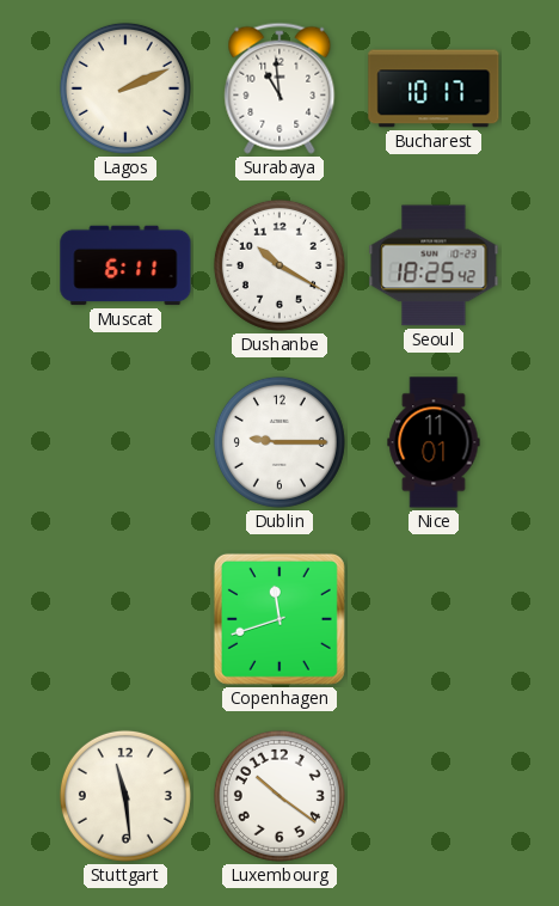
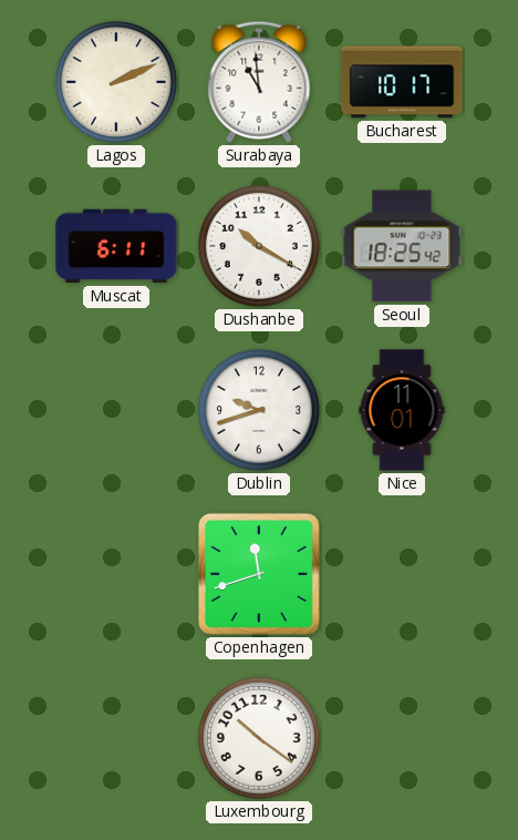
Dublin: 9:15 -> 9:42 (259, 410)
Stuttgart: 11:29 -> none (125, 796)
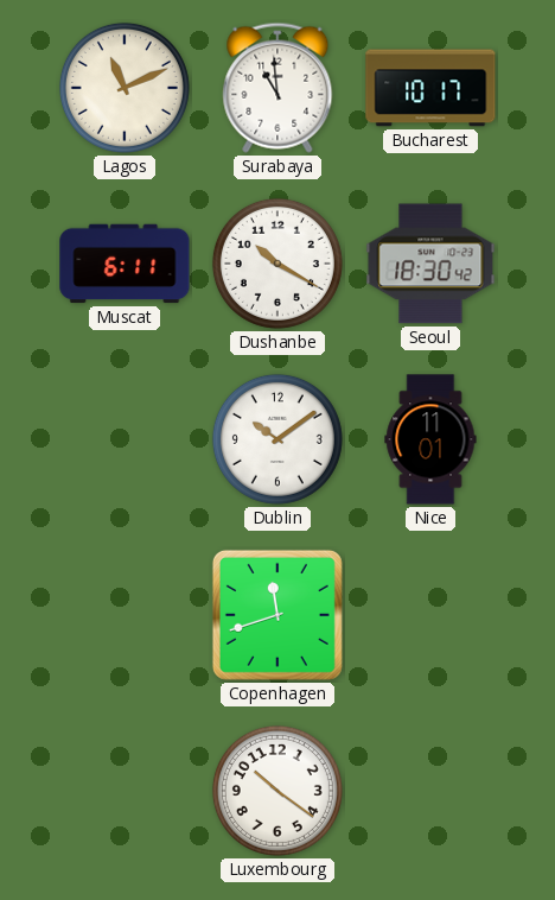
Lagos: 2:11 -> 11:11 (125, 88)
Seoul: 18:25 -> 18:30 (430, 264)
Dublin: 9:42 -> 10:09 (277, 439)
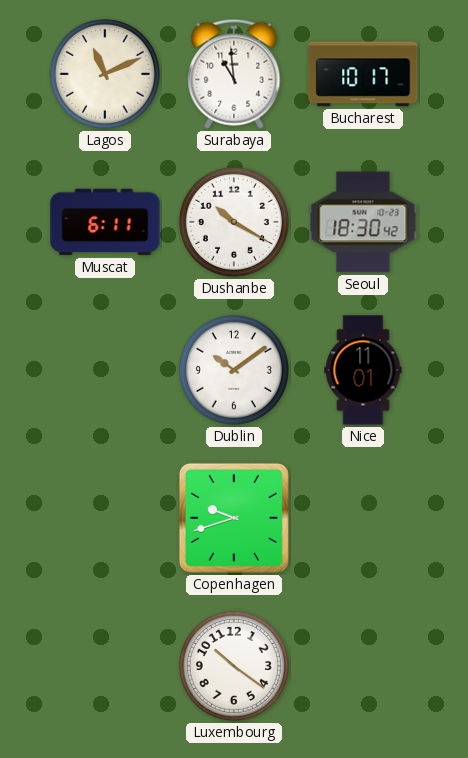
Copenhagen: 11:42 -> 9:42 (234, 518)
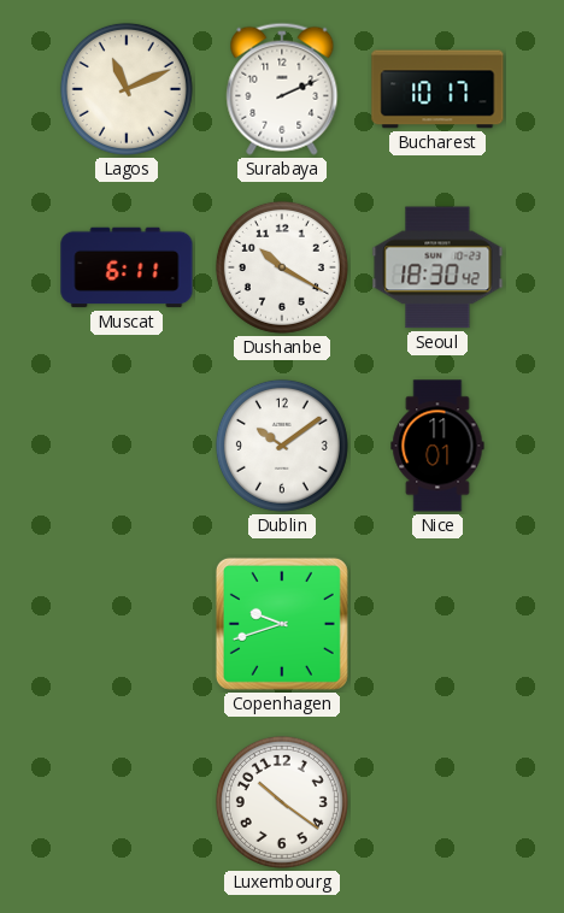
Surabaya: 10:59 -> 2:11 (282, 89)
